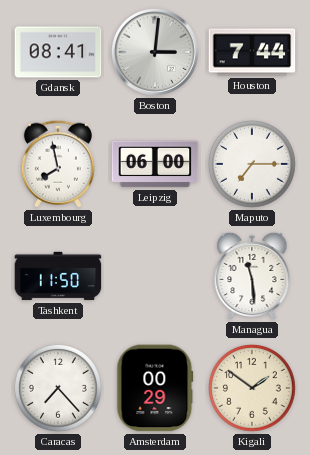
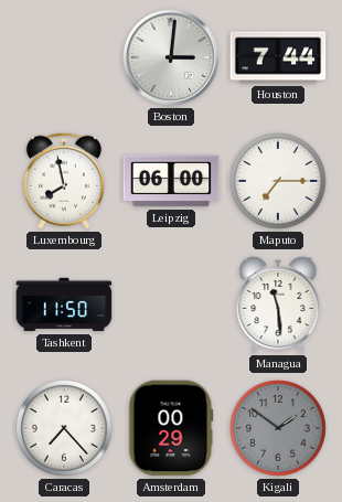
Gdansk: 08:41 -> none (58, 52)
Kigali dial: cream -> grey (279, 429)
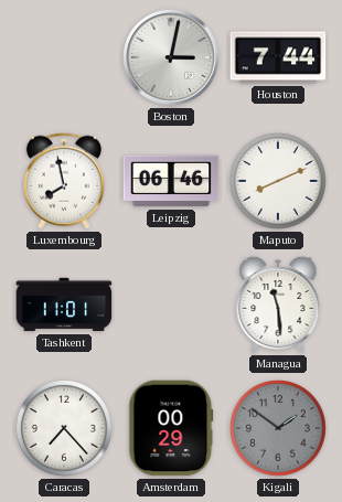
Boston: 3:01 -> 3:02 (172, 58)
Leipzig: 06:00 -> 06:46 (171, 181)
Maputo: 7:15 -> 8:11 (279, 182)
Tashkent: 11:50 -> 11:01 (64, 305)
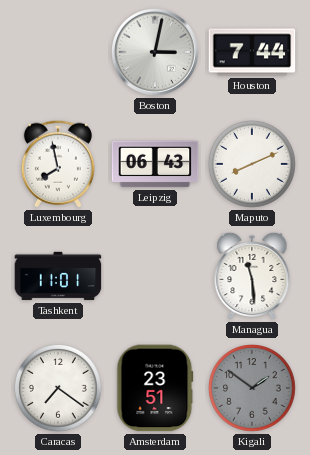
Leipzig: 06:46 -> 06:43 (155, 164)
Caracas: 7:23 -> 7:21 (59, 389)
Amsterdam: 00:29 -> 23:51 (155, 388)
